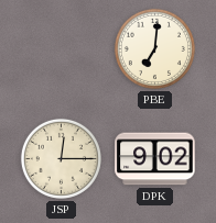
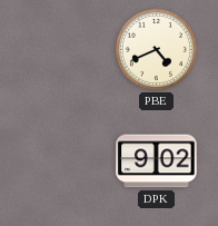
PBE: 7:01 -> 4:41 (156, 49)
JSP: 12:15 -> none (61, 158)
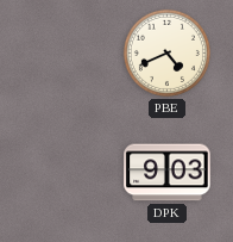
DPK: 9:02 -> 9:03 (168, 173)
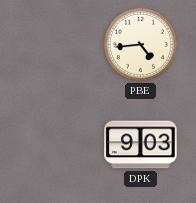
PBE: 4:41 -> 4:44 (140, 44)
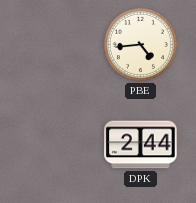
DPK: 9:03 -> 2:44 (141, 145)
